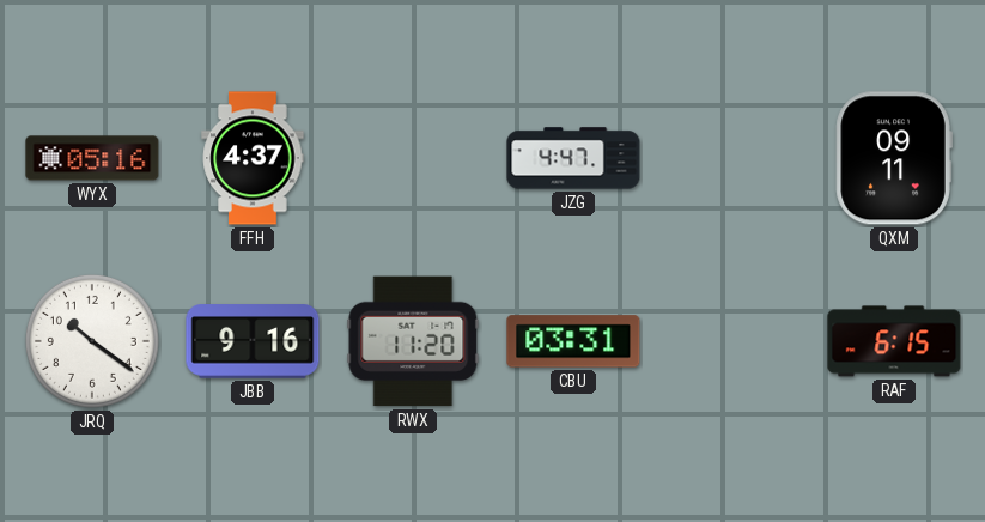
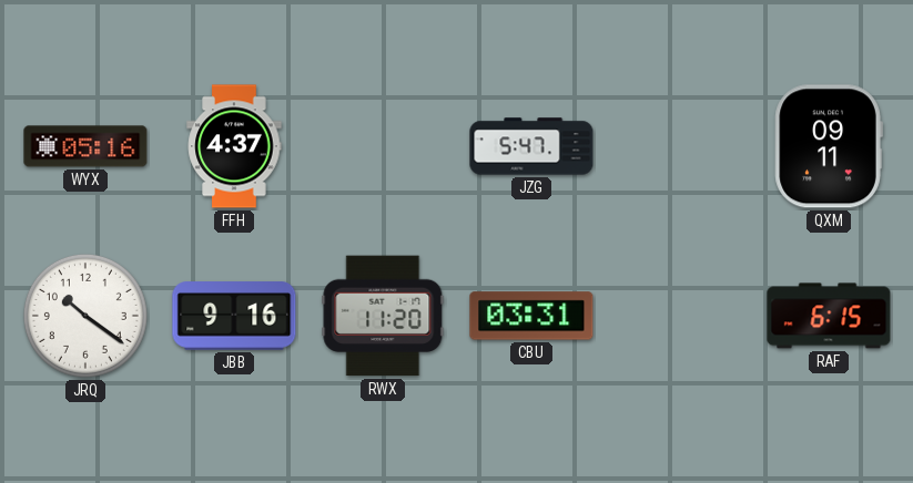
JZG: 4:47 -> 5:47 (531, 146)
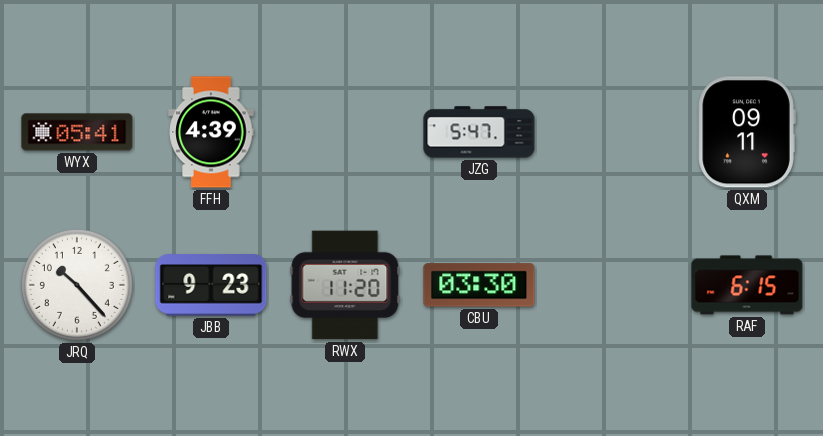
WYX: 05:16 -> 05:41 (77, 132)
FFH: 4:37 -> 4:39 (211, 132)
JRQ: 10:21 -> 10:23 (77, 285)
JBB: 9:16 -> 9:23 (211, 285)
CBU: 03:31 -> 03:30 (479, 285)
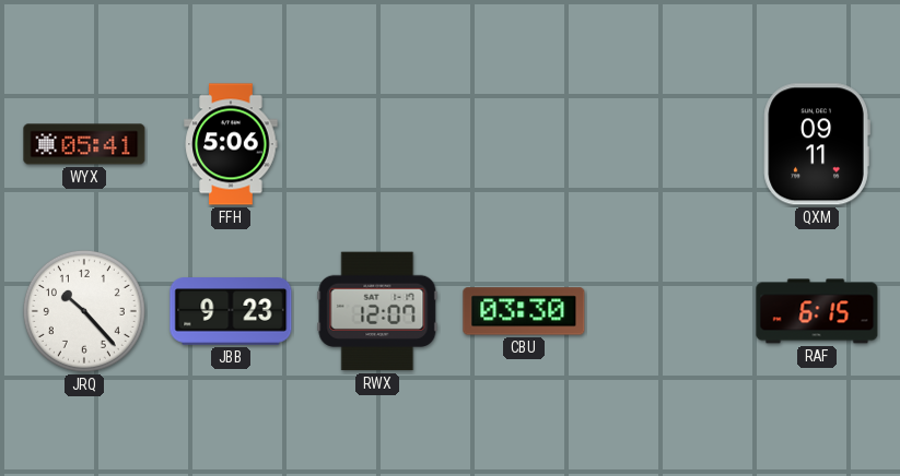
FFH: 4:39 -> 5:06 (231, 144)
JZG: 5:47 -> none (479, 132)
RWX: 11:20 -> 12:07 (377, 311)
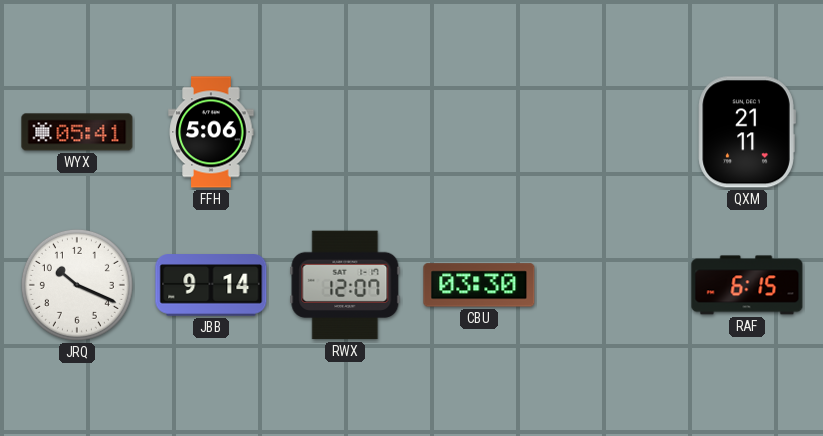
QXM: 09:11 -> 21:11 (747, 132)
JRQ: 10:23 -> 10:19 (77, 285)
JBB: 9:23 -> 9:14 (211, 285)
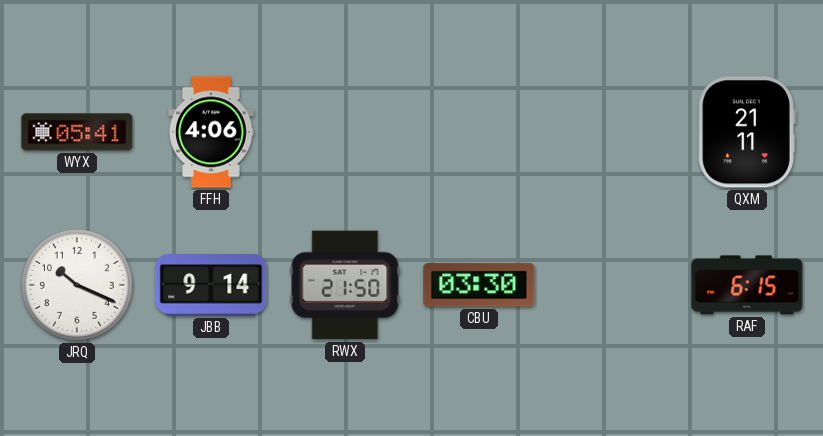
FFH: 5:06 -> 4:06 (211, 132)
RWX: 12:07 -> 21:50 (345, 285)
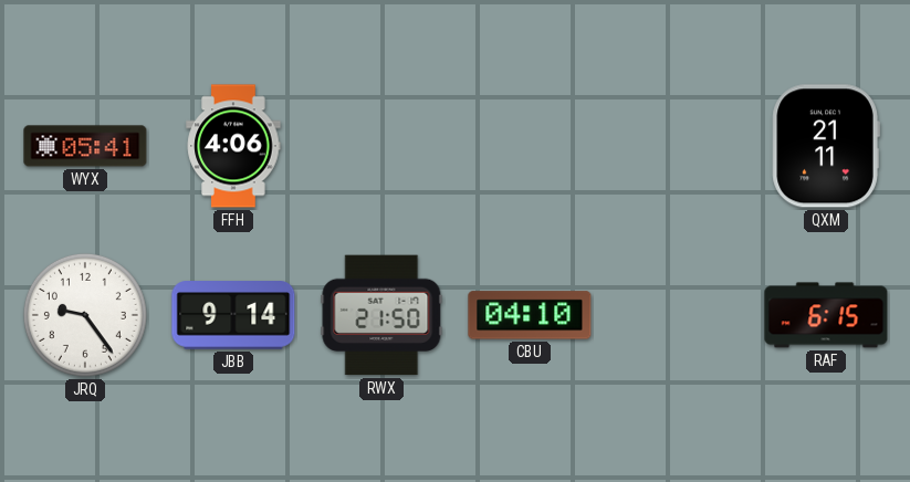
JRQ: 10:19 -> 9:24 (85, 315)
CBU: 03:30 -> 04:10 (530, 315)
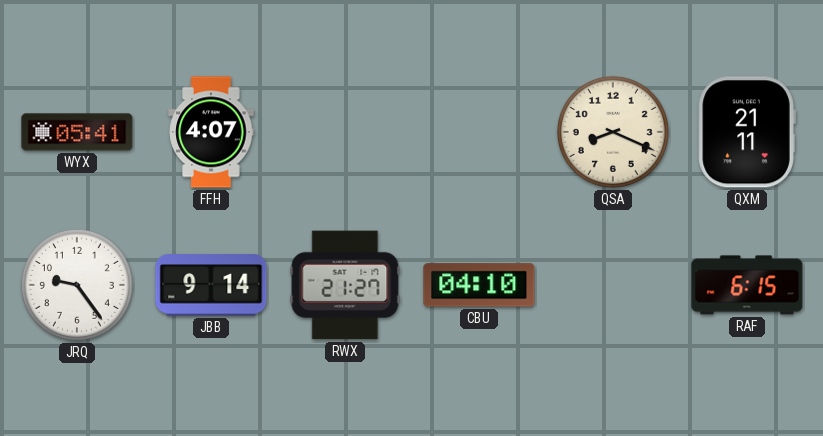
FFH: 4:06 -> 4:07 (211, 132)
QSA: none -> 8:19 (613, 132)
RWX: 21:50 -> 21:27 (345, 285)
